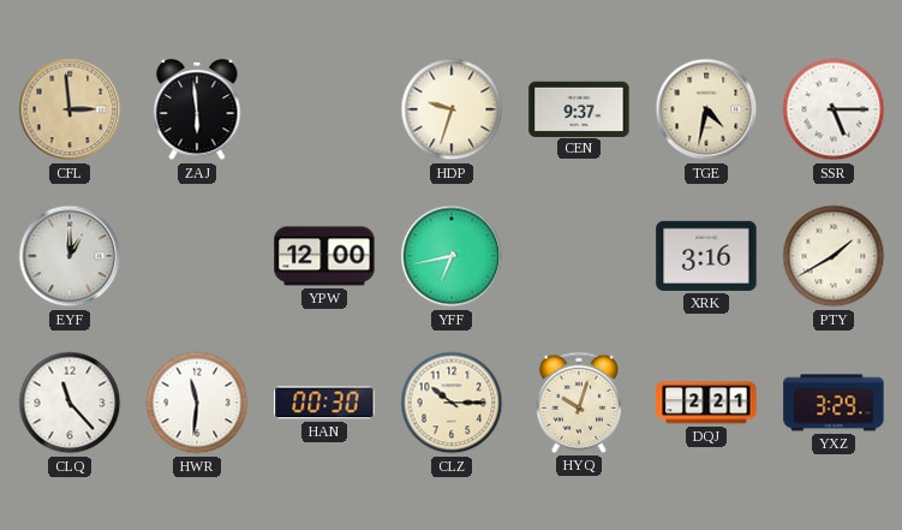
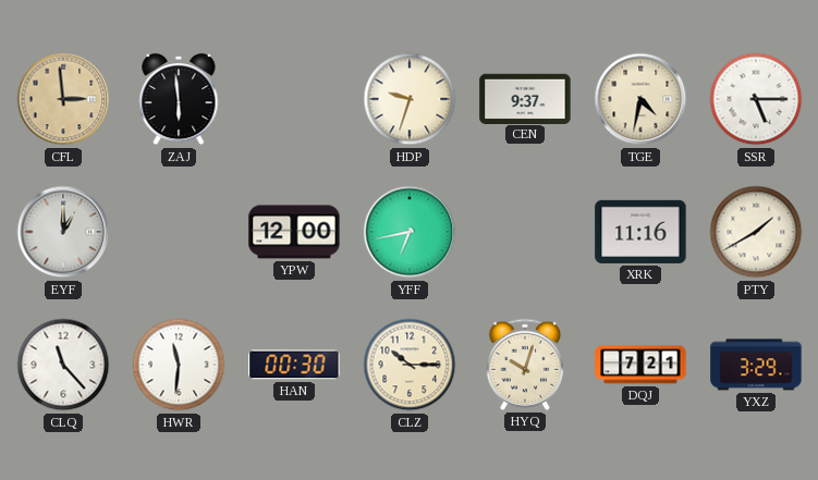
XRK: 3:16 -> 11:16 (640, 232)
DQJ: 2:21 -> 7:21 (640, 365)
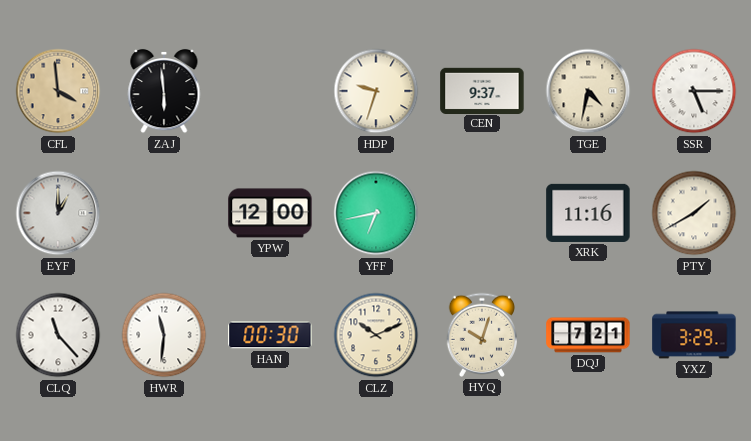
CFL: 2:59 -> 3:59 (58, 91)
CLZ: 10:15 -> 10:11 (376, 335)
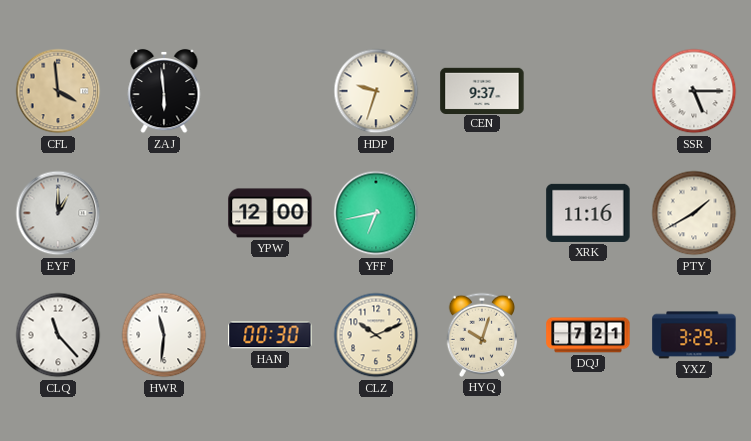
TGE: 4:32 -> none (588, 91)
